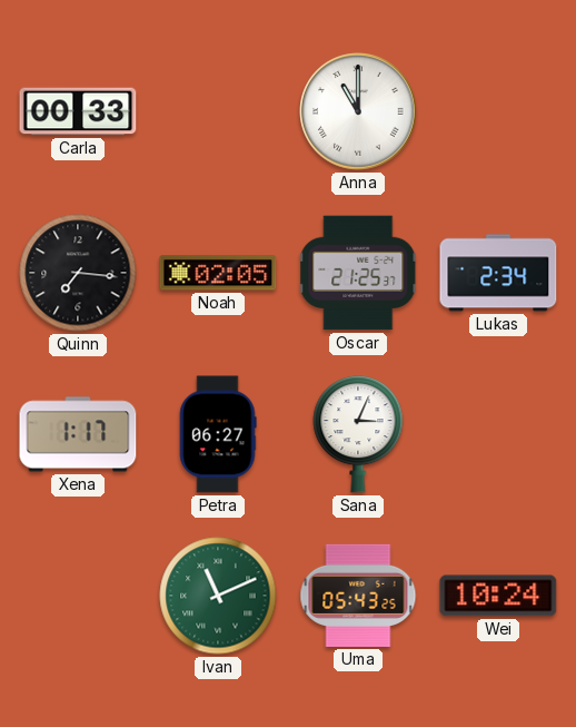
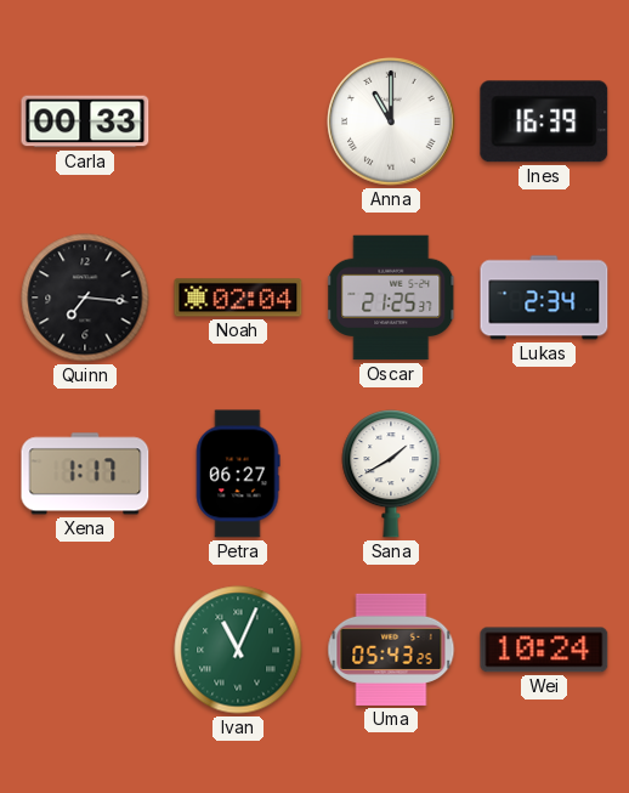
Ines: none -> 16:39 (544, 121)
Noah: 02:05 -> 02:04 (238, 298)
Sana: 3:04 -> 1:40 (391, 474)
Ivan: 11:11 -> 11:04 (238, 650)
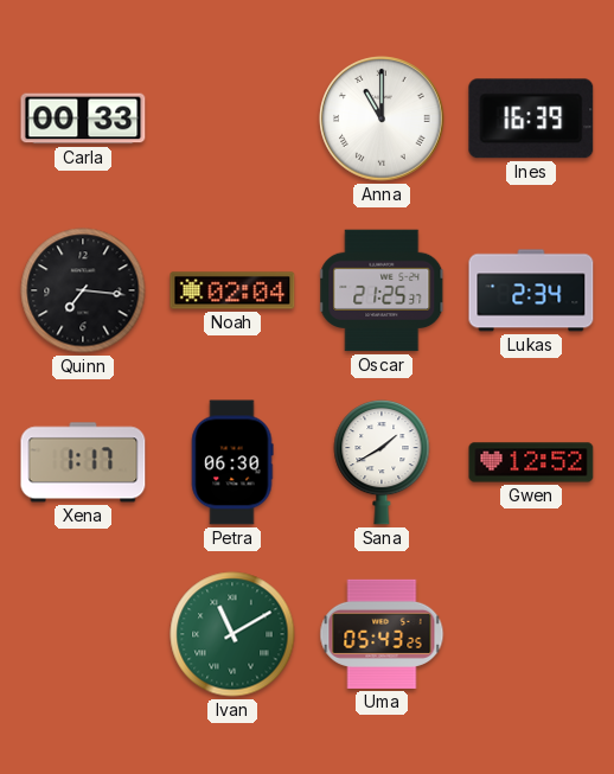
Petra: 06:27 -> 06:30 (232, 462)
Gwen: none -> 12:52 (531, 462)
Ivan: 11:04 -> 11:10 (232, 634)
Wei: 10:24 -> none (544, 650)
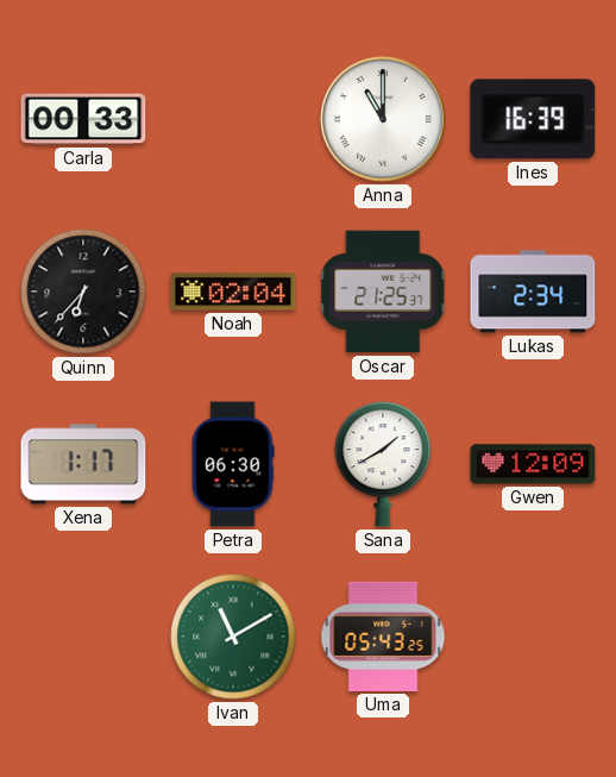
Quinn: 7:16 -> 6:37 (83, 292)
Gwen: 12:52 -> 12:09 (533, 464)
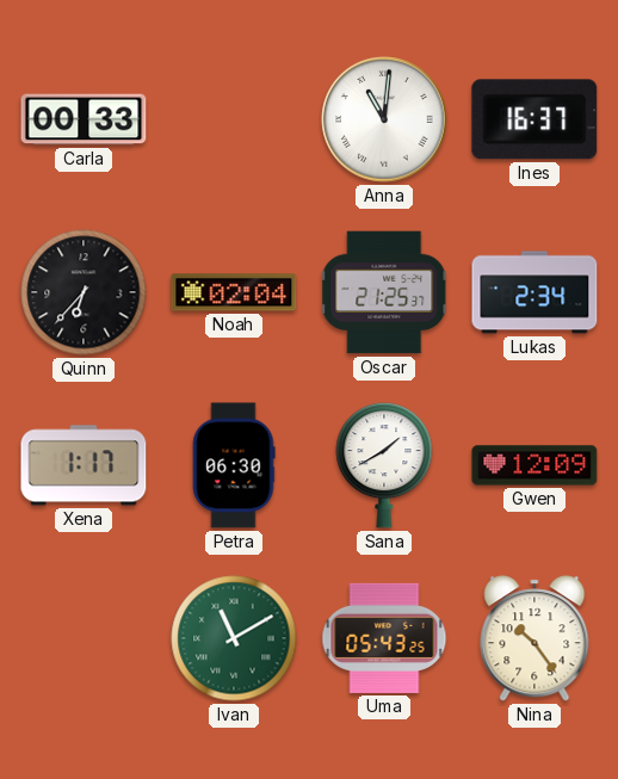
Anna: 11:00 -> 11:01 (384, 119)
Ines: 16:39 -> 16:37 (534, 119)
Nina: none -> 10:24 (534, 638)
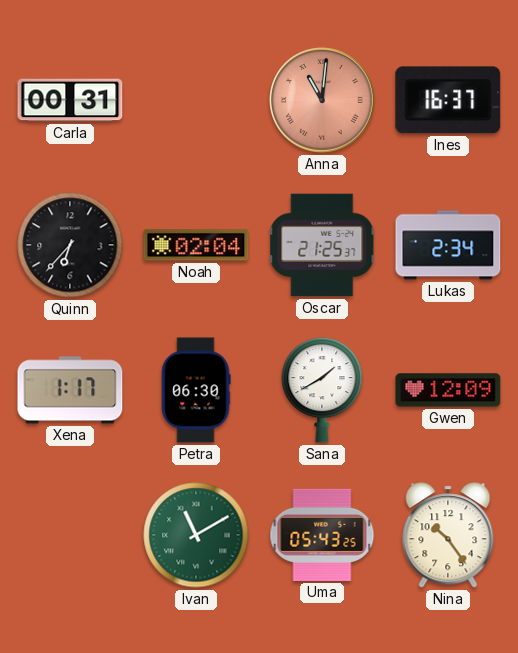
Carla: 00:33 -> 00:31 (70, 100)
Anna dial: white -> salmon (322, 100)
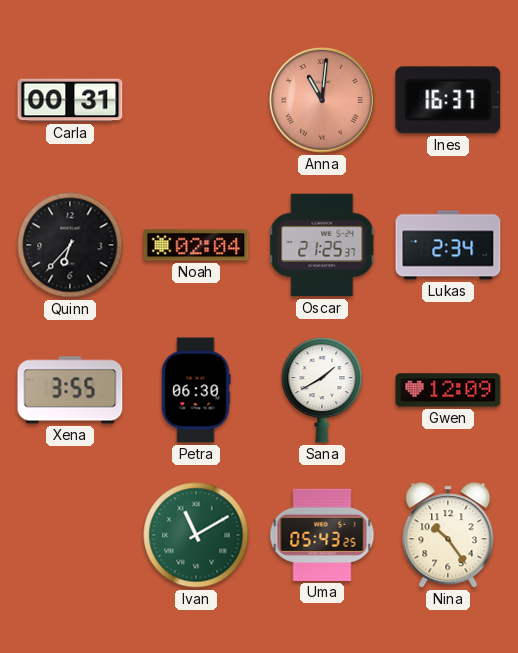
Xena: 1:17 -> 3:55 (70, 390)
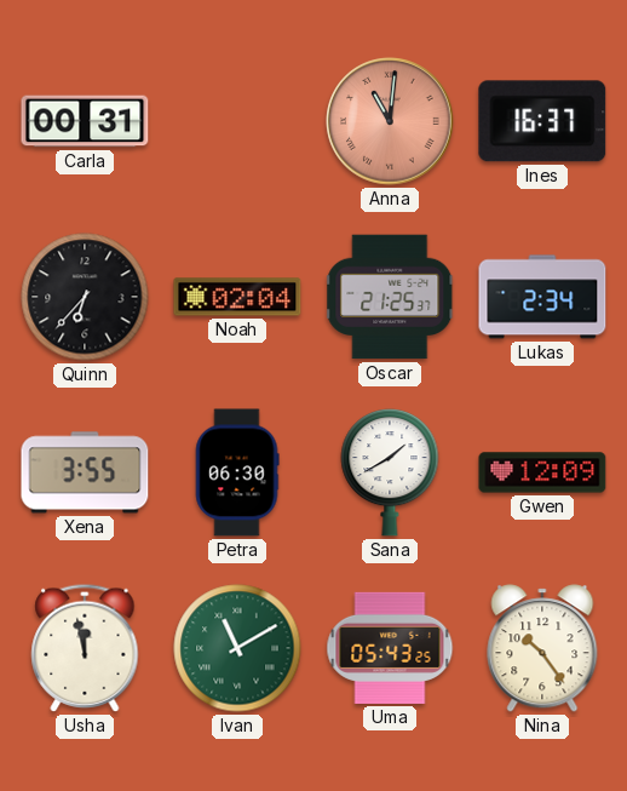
Usha: none -> 11:58 (85, 648)
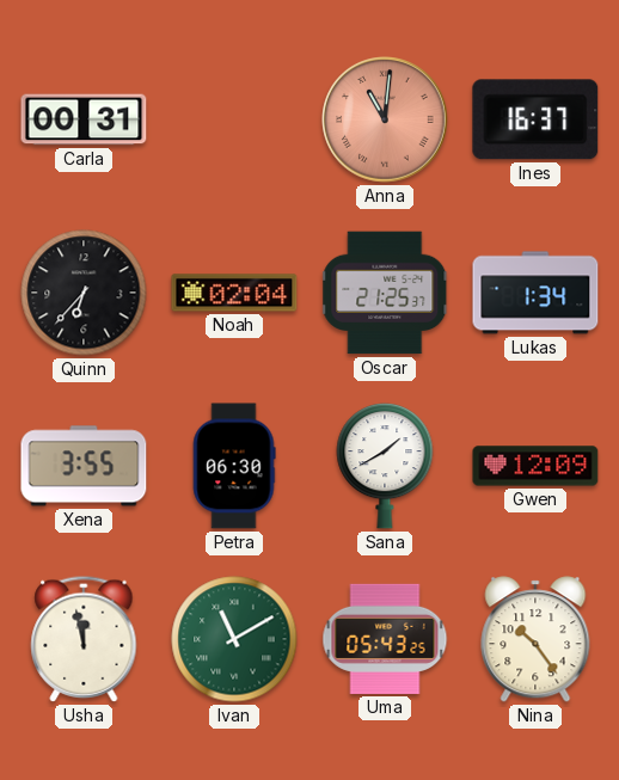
Lukas: 2:34 -> 1:34 (535, 293)
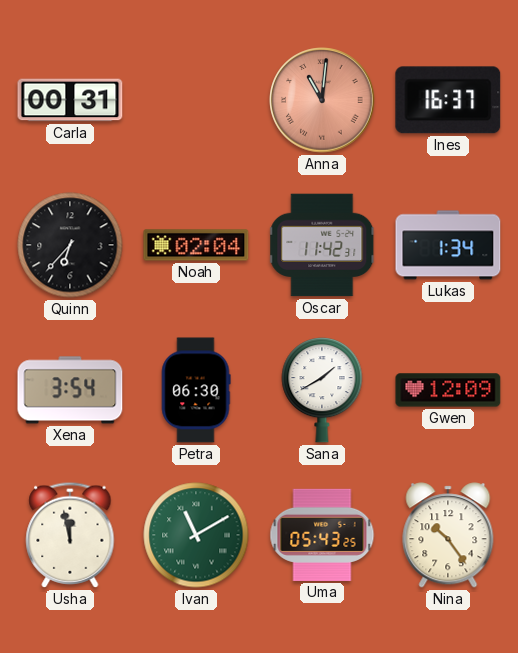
Oscar: 21:25 -> 11:42 (323, 245)
Xena: 3:55 -> 3:54 (70, 390)
